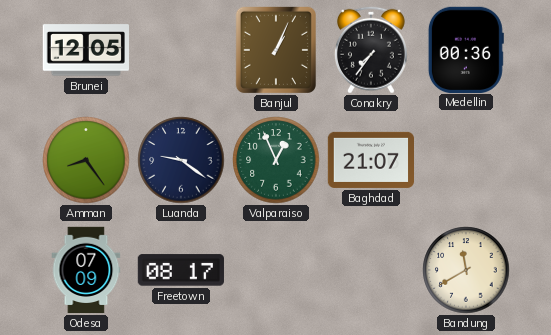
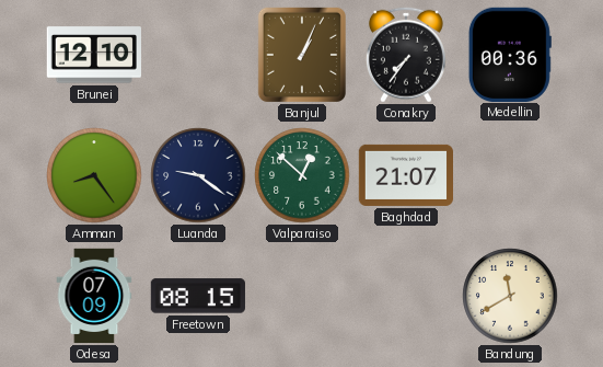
Brunei: 12:05 -> 12:10 (93, 55)
Valparaiso: 12:56 -> 12:52 (302, 175)
Freetown: 08:17 -> 08:15 (198, 296)
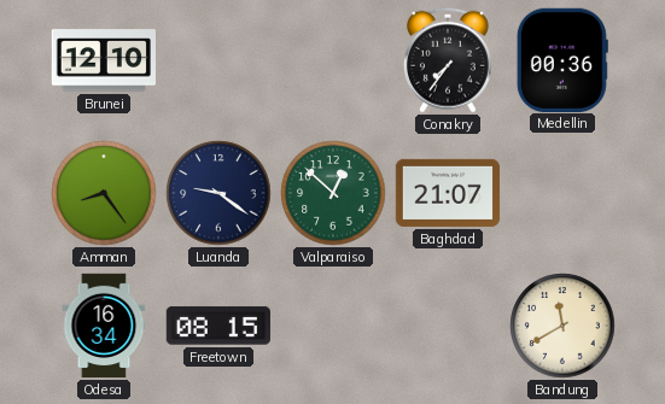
Banjul: 1:04 -> none (302, 55)
Odesa: 07:09 -> 16:34 (104, 326)
